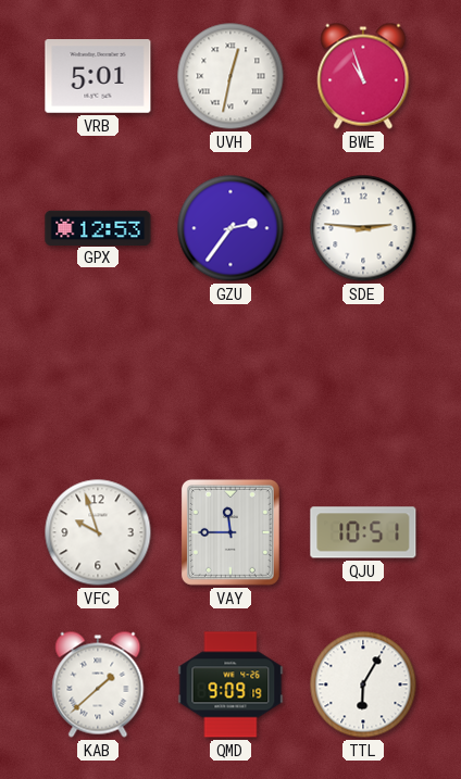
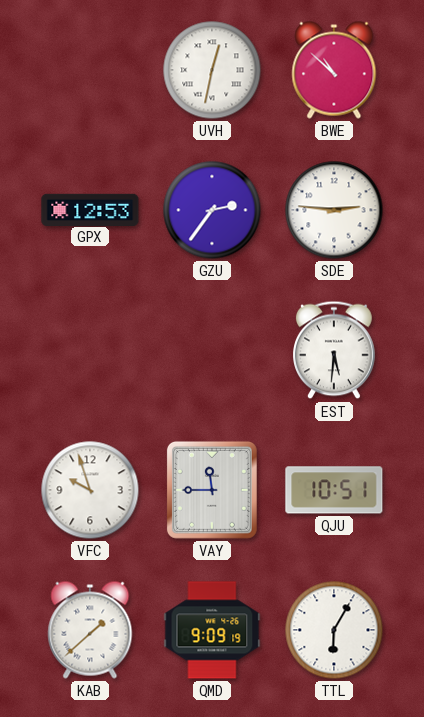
VRB: 5:01 -> none (98, 76)
BWE: 10:57 -> 10:52 (334, 70)
EST: none -> 5:31 (335, 350)
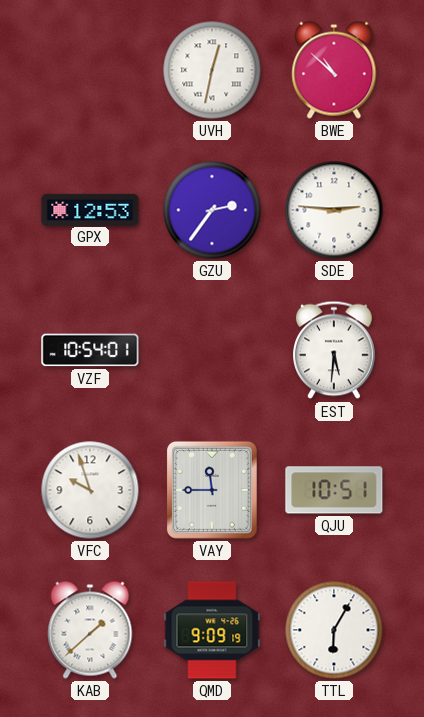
VZF: none -> 10:54 (90, 350)
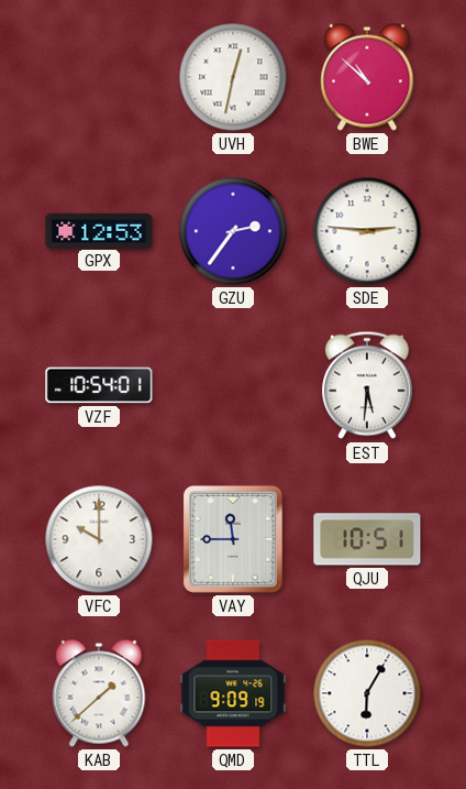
VFC: 9:57 -> 10:00 (99, 539)
